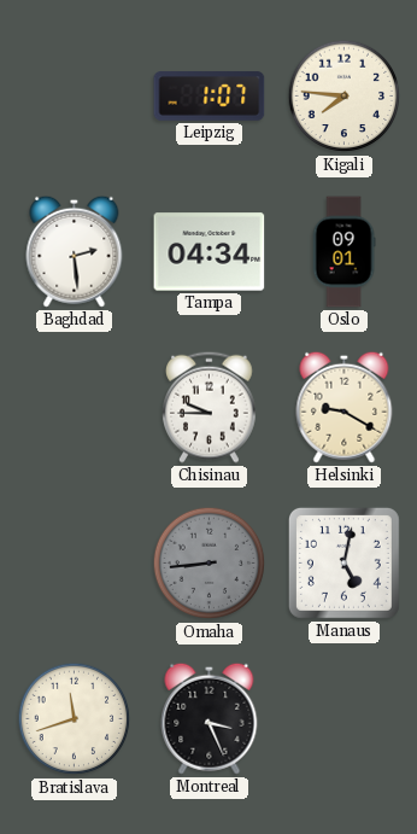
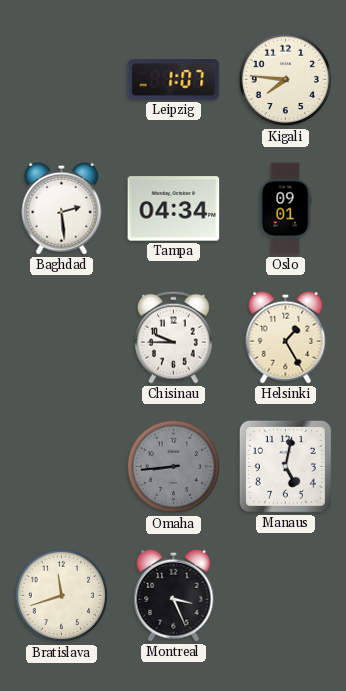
Helsinki: 9:20 -> 1:25 (286, 337)
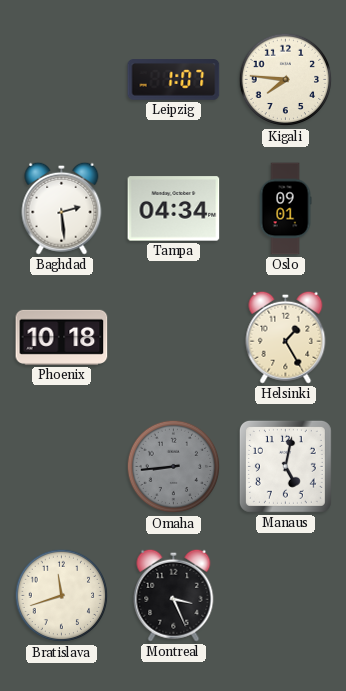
Phoenix: none -> 10:18 (62, 337)
Chisinau: 9:45 -> none (174, 337)
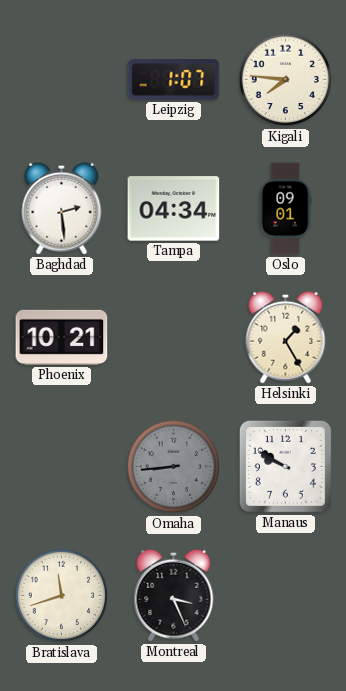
Phoenix: 10:18 -> 10:21 (62, 337)
Manaus: 5:02 -> 9:50 (285, 466)
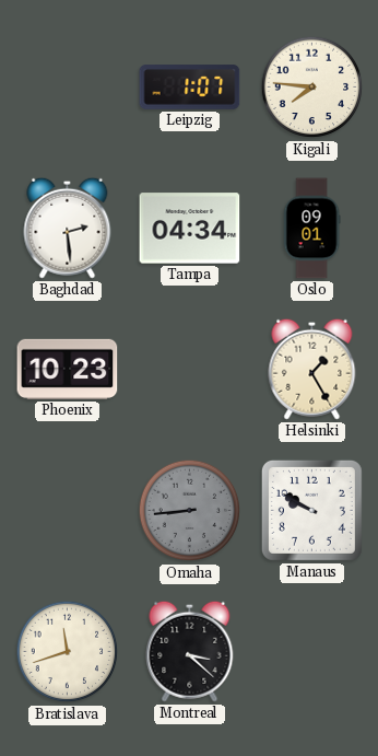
Phoenix: 10:21 -> 10:23 (68, 369)
Montreal: 3:26 -> 3:22 (190, 651)
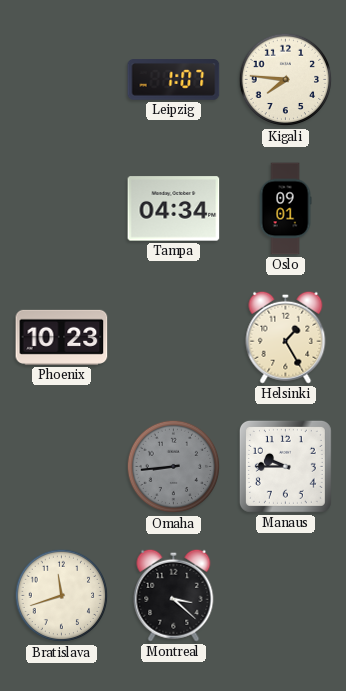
Baghdad: 2:29 -> none (68, 228)
Manaus: 9:50 -> 9:45 (285, 466)
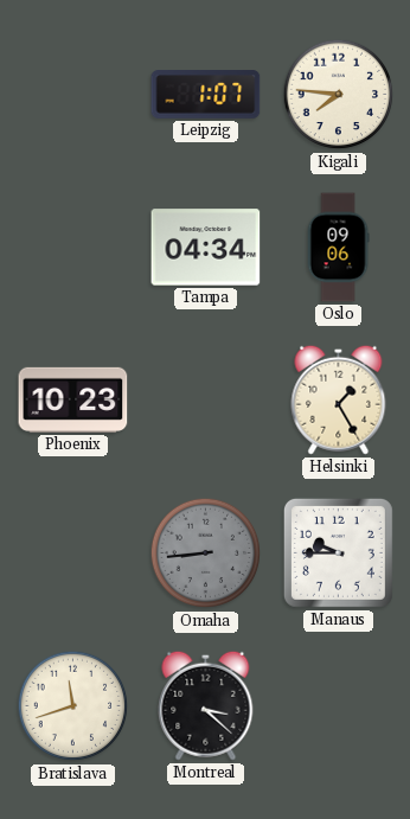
Oslo: 09:01 -> 09:06 (338, 248)
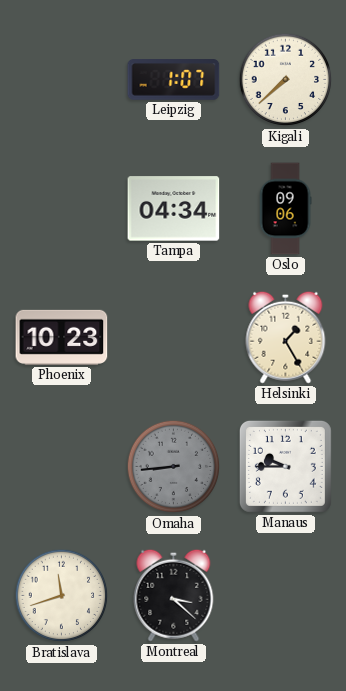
Kigali: 7:46 -> 7:38 (286, 80)
